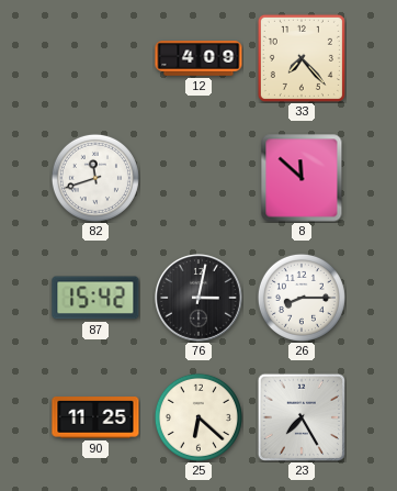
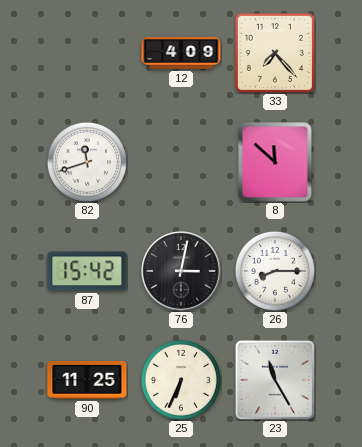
25: 6:22 -> 6:34 (181, 380)
23: 7:25 -> 11:25 (274, 379)
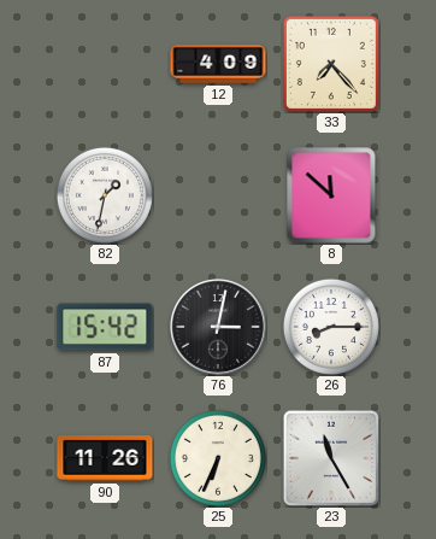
82: 11:42 -> 1:32 (105, 195)
90: 11:25 -> 11:26 (105, 459)
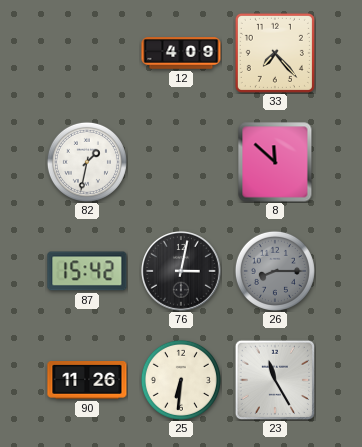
26 dial: white -> grey (275, 271)
25: 6:34 -> 6:31 (181, 380)
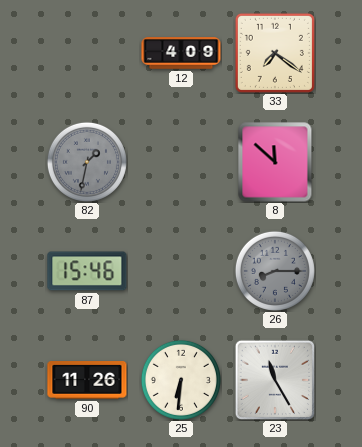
33: 7:23 -> 7:21 (275, 53)
82 dial: white -> grey (87, 162)
87: 15:42 -> 15:46 (87, 271)
76: 3:02 -> none (182, 272)
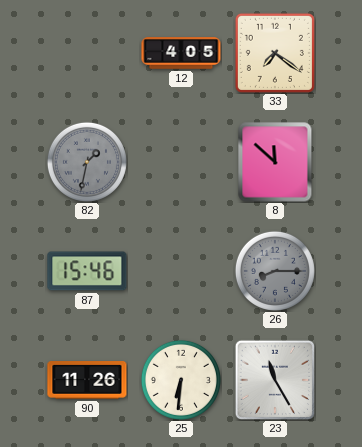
12: 4:09 -> 4:05 (181, 53)
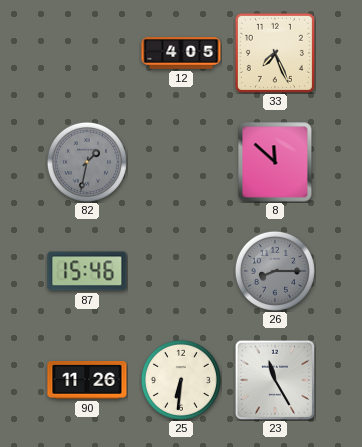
33: 7:21 -> 7:26 (275, 53)
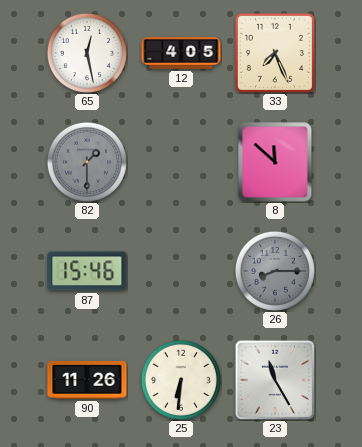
65: none -> 12:28 (87, 53)
82: 1:32 -> 1:30 (87, 162)
